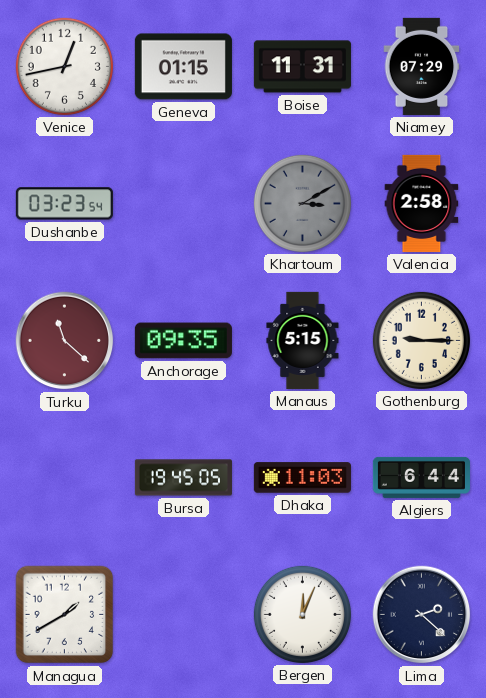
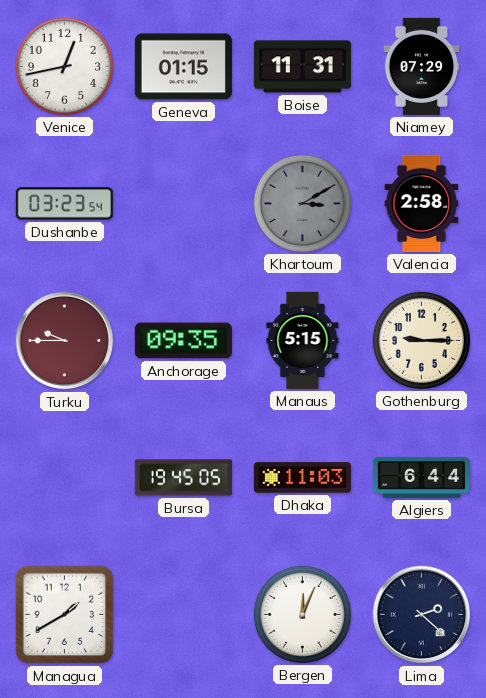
Turku: 11:22 -> 9:45 (65, 341)
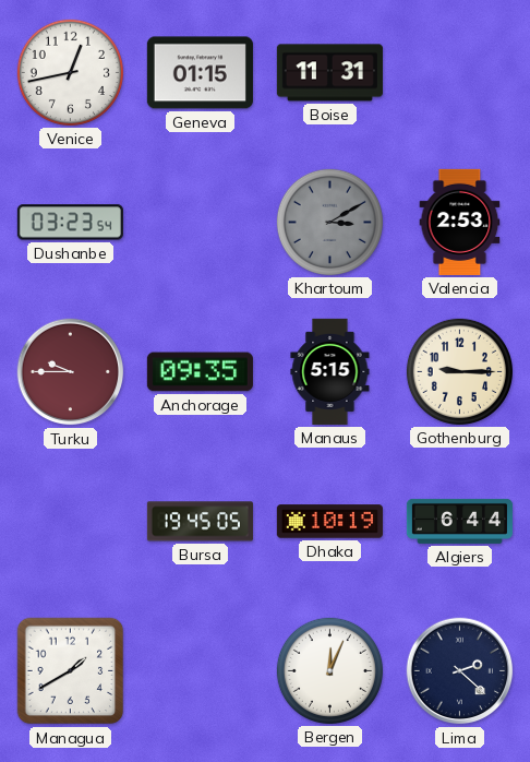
Niamey: 07:29 -> none (422, 66)
Valencia: 2:58 -> 2:53 (460, 222)
Dhaka: 11:03 -> 10:19 (329, 522)
